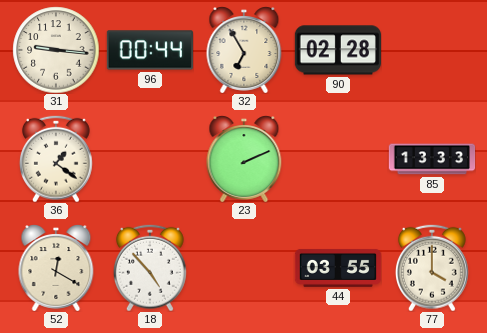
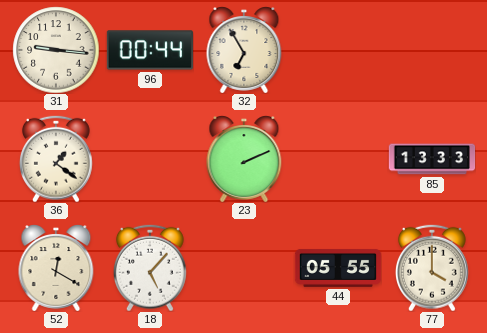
90: 02:28 -> none (337, 50)
18: 4:53 -> 5:07 (150, 268)
44: 03:55 -> 05:55 (338, 268)
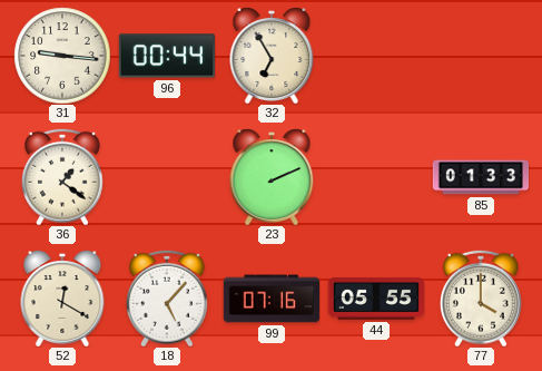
85: 13:33 -> 01:33 (481, 177)
99: none -> 07:16 (270, 299)
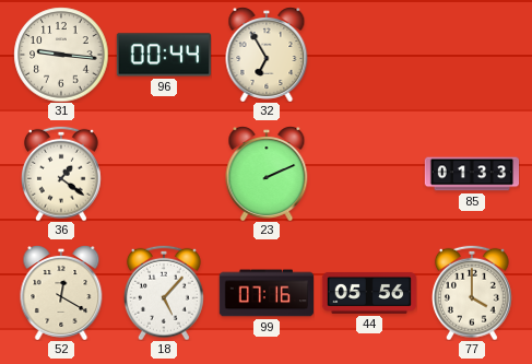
44: 05:55 -> 05:56 (369, 293)
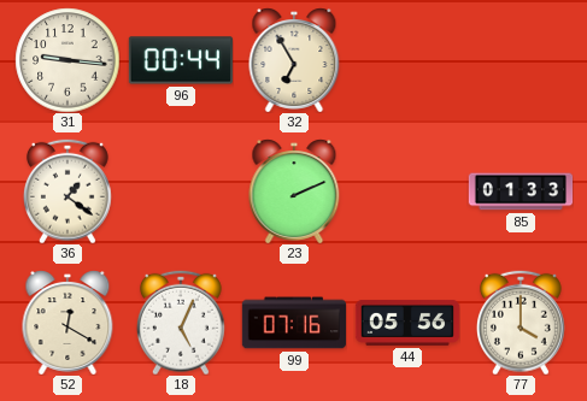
18: 5:07 -> 5:04 (181, 323)
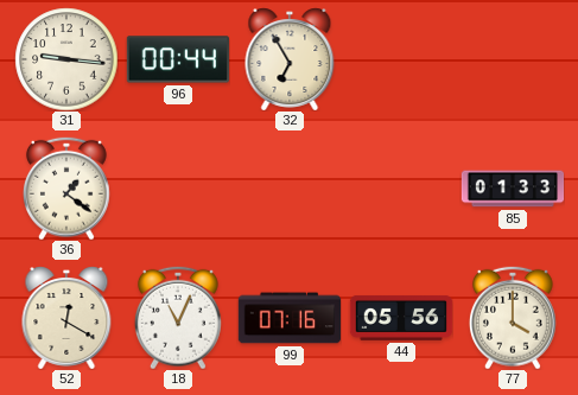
23: 2:11 -> none (294, 191)
18: 5:04 -> 11:04 (178, 318)
